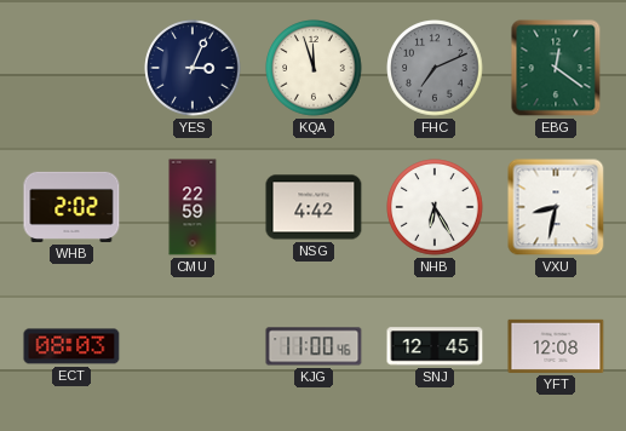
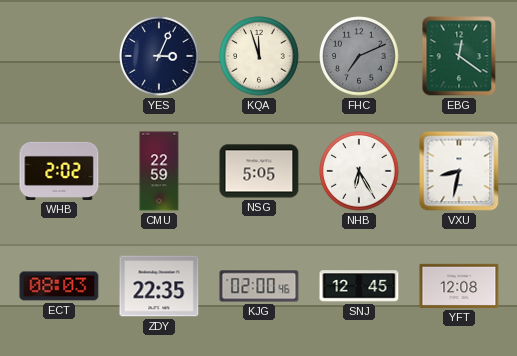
NSG: 4:42 -> 5:05 (259, 171)
ZDY: none -> 22:35 (159, 286)
KJG: 11:00 -> 02:00 (259, 286)
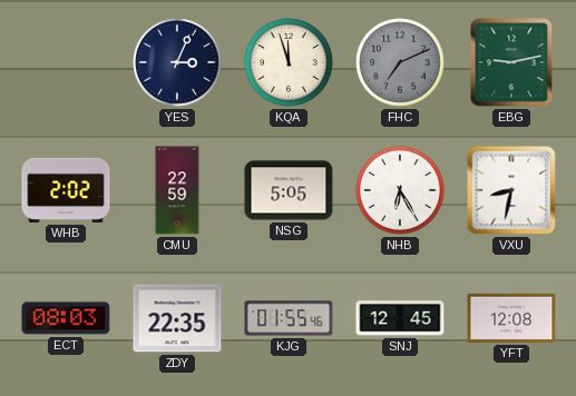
EBG: 12:21 -> 9:13 (511, 62)
KJG: 02:00 -> 01:55 (289, 318)
